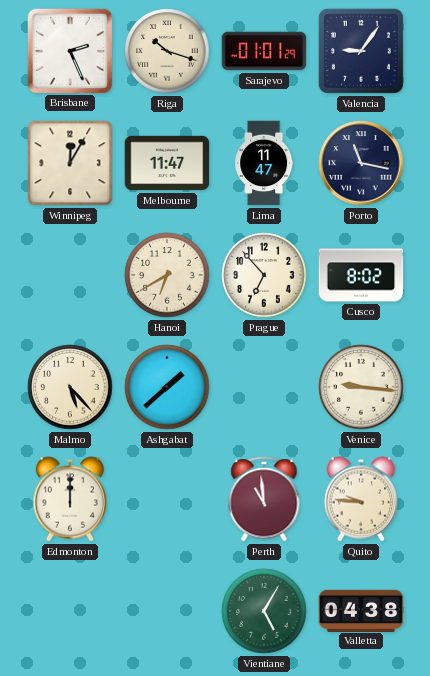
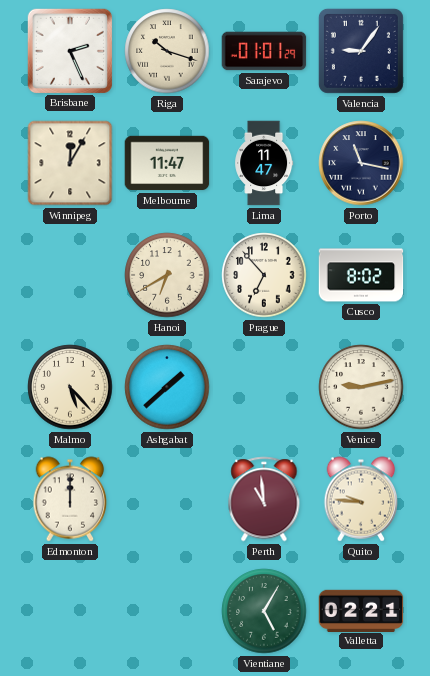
Venice: 9:16 -> 9:13 (361, 387)
Valletta: 04:38 -> 02:21 (361, 610)
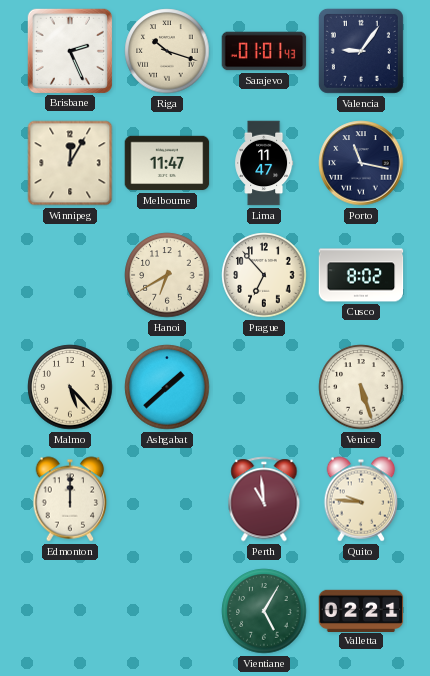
Sarajevo: 01:01:29 -> 01:01:43 (264, 51)
Venice: 9:13 -> 5:27 (361, 387)
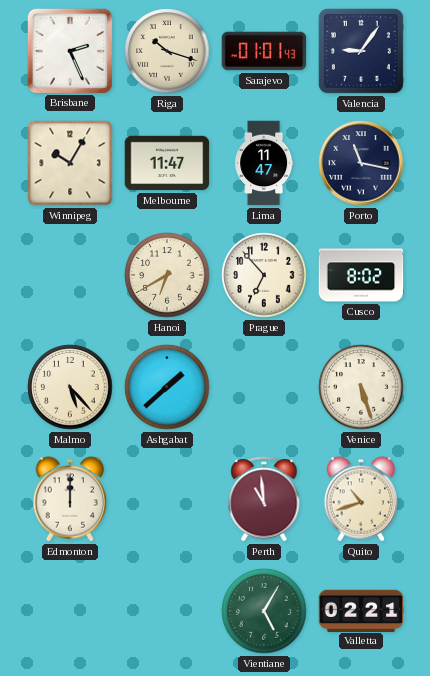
Winnipeg: 12:05 -> 10:05 (70, 163)
Quito: 9:46 -> 10:42 (361, 499)
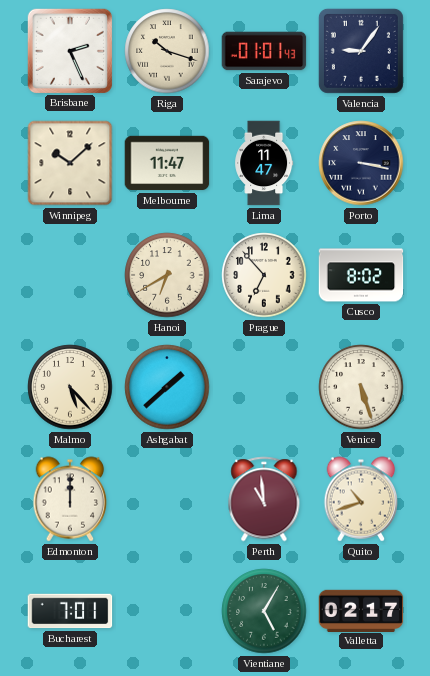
Winnipeg: 10:05 -> 10:08 (70, 163)
Porto: 11:17 -> 3:17 (361, 163)
Bucharest: none -> 7:01 (70, 611)
Valletta: 02:21 -> 02:17 (361, 610)
